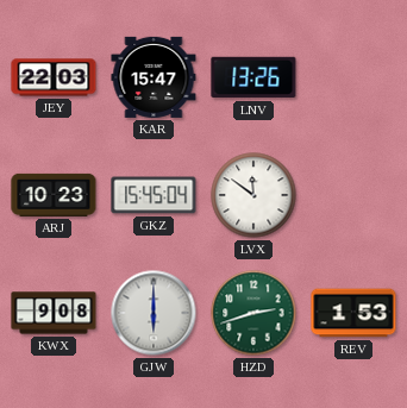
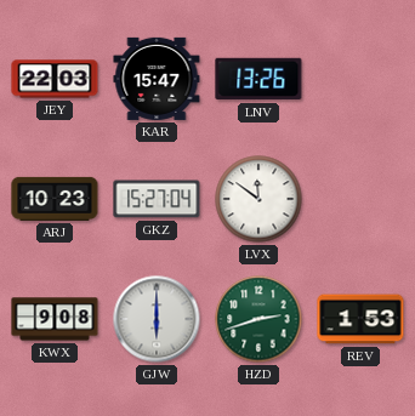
GKZ: 15:45 -> 15:27 (157, 199)
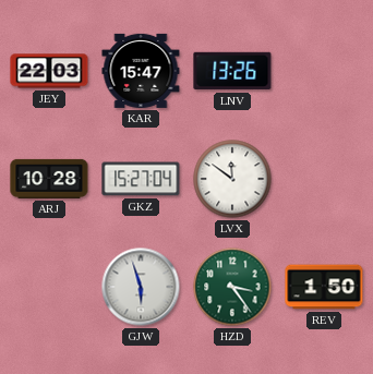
ARJ: 10:23 -> 10:28 (49, 179)
KWX: 9:08 -> none (55, 319)
GJW: 6:00 -> 5:57 (141, 287)
HZD: 2:42 -> 3:24 (232, 287)
REV: 1:53 -> 1:50 (324, 287)
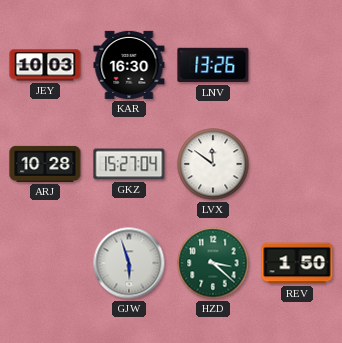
JEY: 22:03 -> 10:03 (45, 65)
KAR: 15:47 -> 16:30 (129, 65)
HZD: 3:24 -> 3:22 (213, 263)
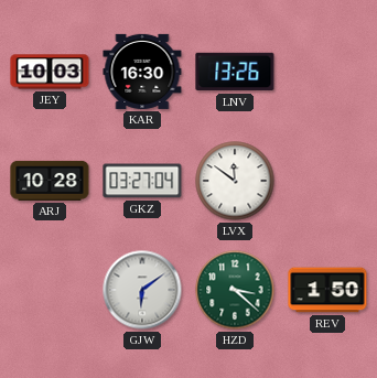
GKZ: 15:27 -> 03:27 (142, 181)
GJW: 5:57 -> 6:09 (142, 290)
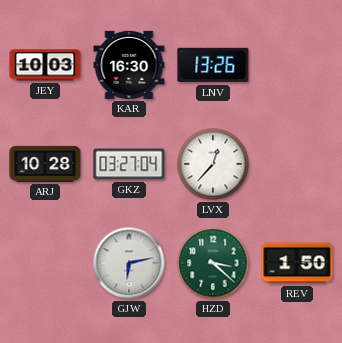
LVX: 11:51 -> 12:37 (213, 164)
GJW: 6:09 -> 6:13 (129, 263)
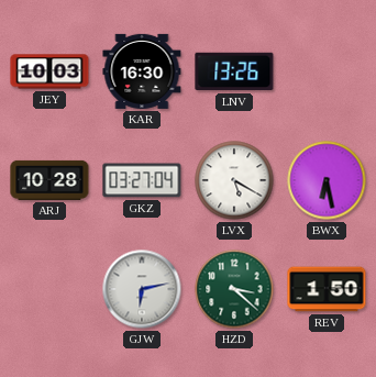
LVX: 12:37 -> 5:20 (234, 180)
BWX: none -> 6:28 (327, 180)
